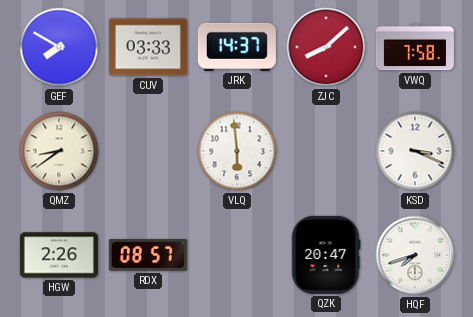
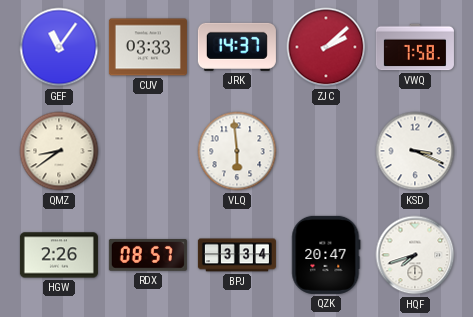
GEF: 7:50 -> 11:06 (59, 47)
ZJC: 8:08 -> 2:08 (326, 47)
BPJ: none -> 3:34 (237, 255)
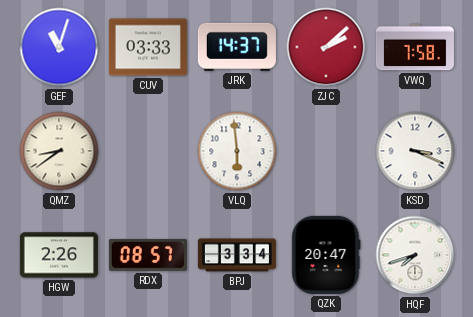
GEF: 11:06 -> 11:03 (59, 47)
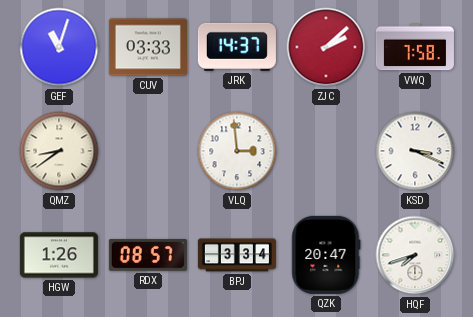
VLQ: 5:59 -> 2:59 (237, 151)
HGW: 2:26 -> 1:26 (59, 255)
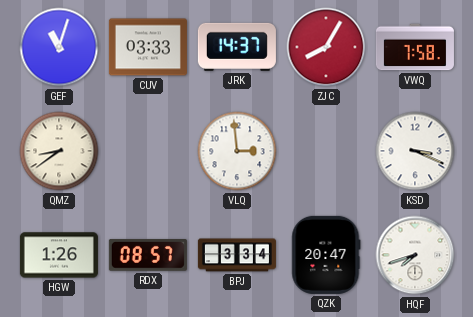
ZJC: 2:08 -> 8:05 (326, 47)
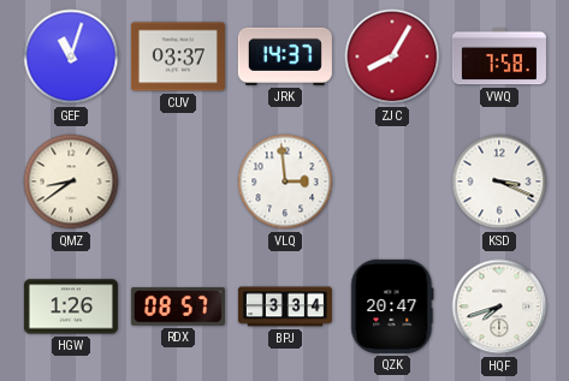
CUV: 03:33 -> 03:37 (178, 56)
